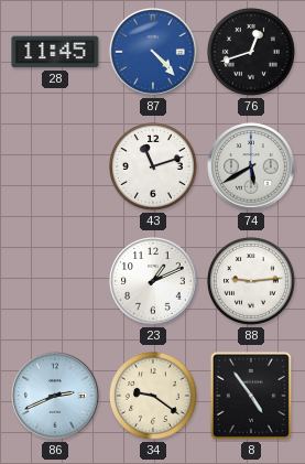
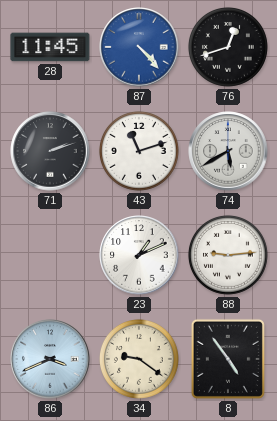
71: none -> 2:12 (50, 151)
86: 2:41 -> 3:41 (50, 359)
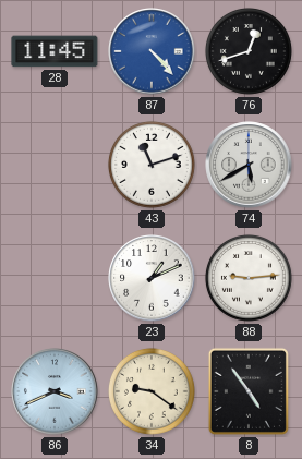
71: 2:12 -> none (50, 151)
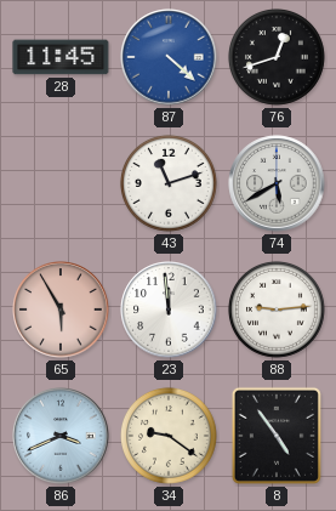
87: 4:23 -> 4:22 (169, 57)
65: none -> 5:55 (61, 310)
23: 1:11 -> 11:59 (169, 310)
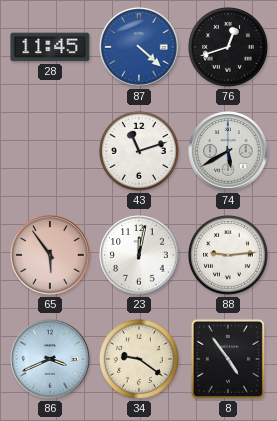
65: 5:55 -> 5:54 (50, 255)
23: 11:59 -> 12:02 (139, 255)
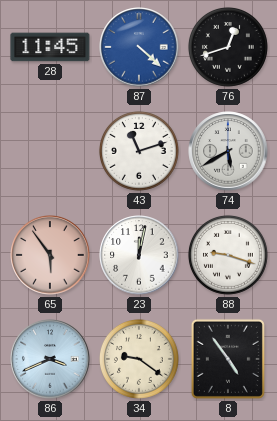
88: 9:14 -> 9:18 (228, 255)
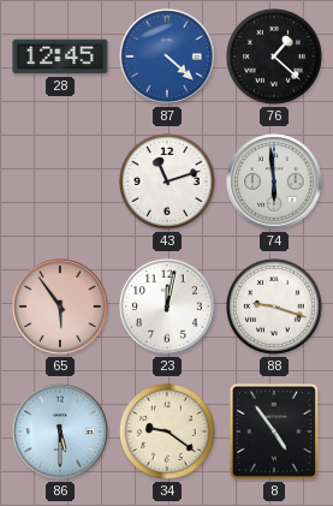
28: 11:45 -> 12:45 (60, 56)
76: 12:42 -> 1:22 (274, 56)
74: 5:40 -> 5:59 (274, 181)
86: 3:41 -> 5:30 (60, 431)
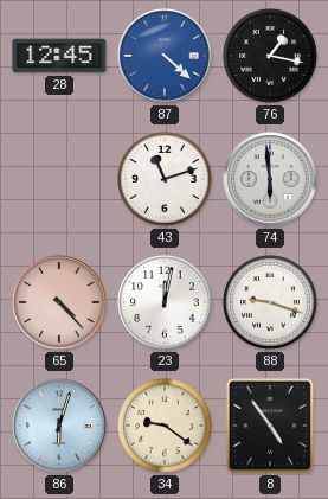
76: 1:22 -> 1:17 (270, 56)
65: 5:54 -> 4:23 (59, 302)
86: 5:30 -> 6:03 (59, 426)
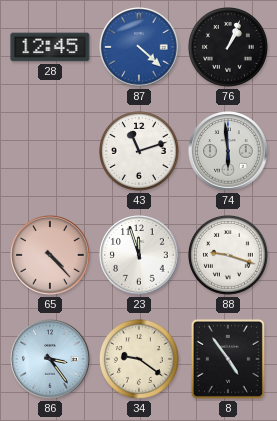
76: 1:17 -> 1:04 (228, 47)
23: 12:02 -> 11:57 (139, 255)
86: 6:03 -> 3:24 (50, 359)
